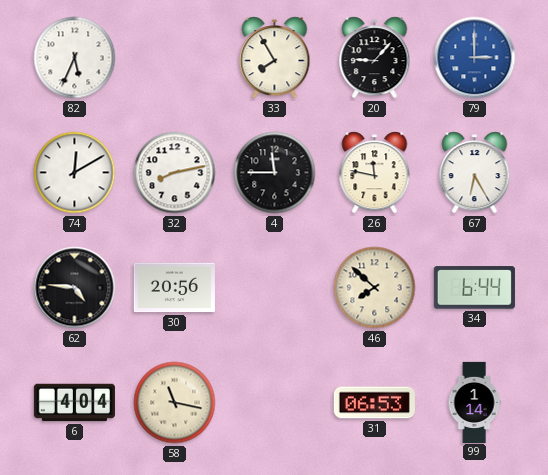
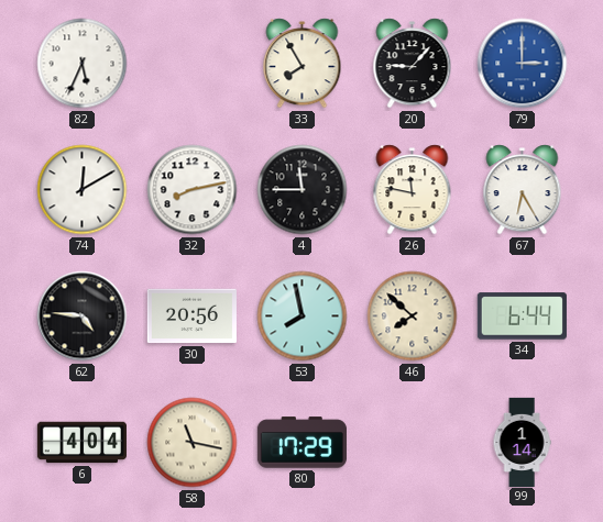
53: none -> 7:58 (303, 316)
80: none -> 17:29 (301, 443)
31: 06:53 -> none (374, 403)
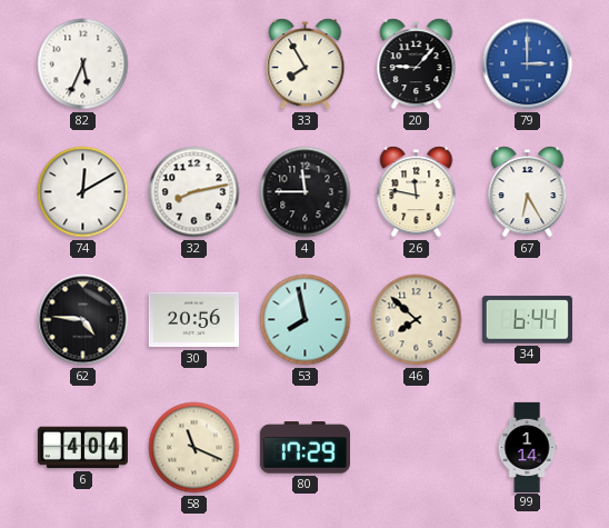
58: 11:17 -> 11:19 (194, 448)
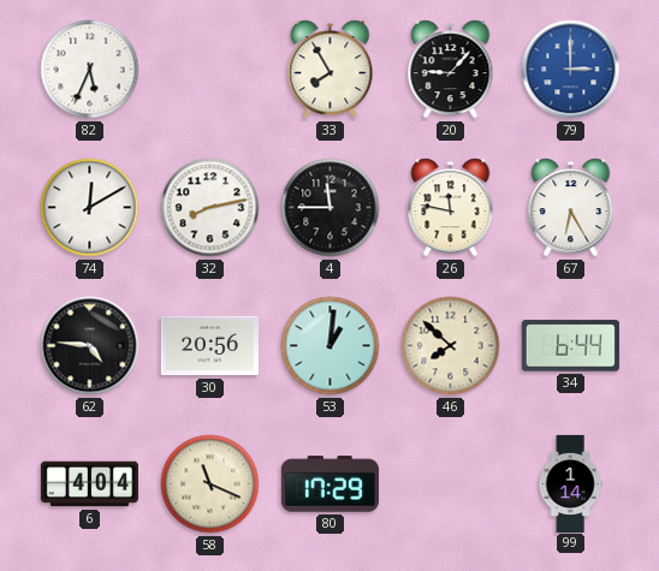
53: 7:58 -> 1:01 (331, 346)
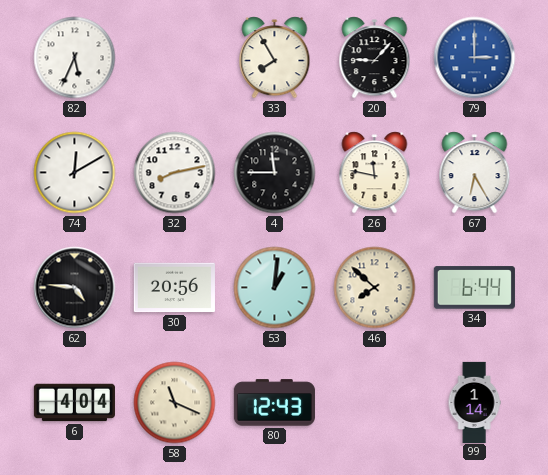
80: 17:29 -> 12:43 (274, 403)
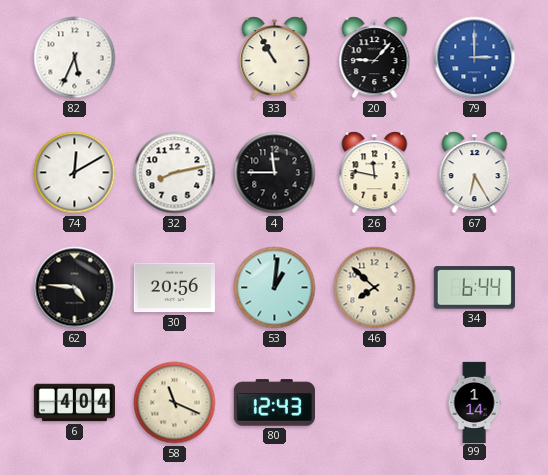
33: 7:55 -> 10:55 (275, 58)
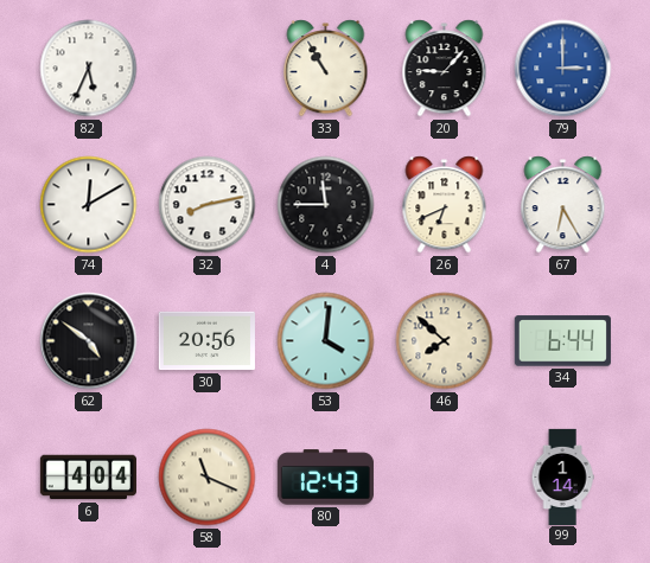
26: 11:47 -> 6:41 (445, 205)
62: 4:46 -> 4:51 (89, 341)
53: 1:01 -> 4:01 (326, 341)
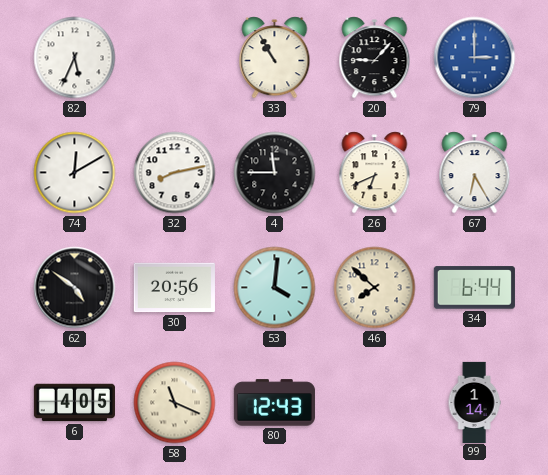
6: 4:04 -> 4:05 (74, 403)
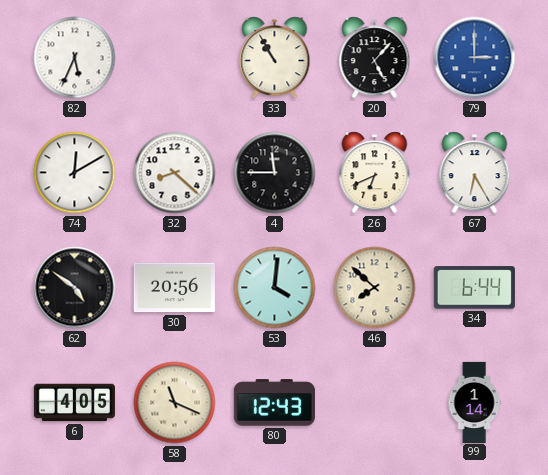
20: 9:07 -> 5:07 (375, 58)
32: 8:13 -> 8:22 (175, 173)
